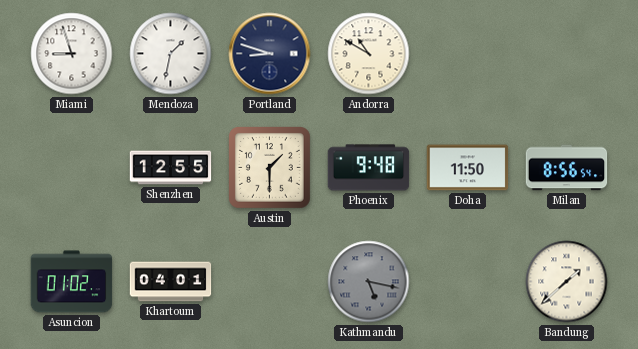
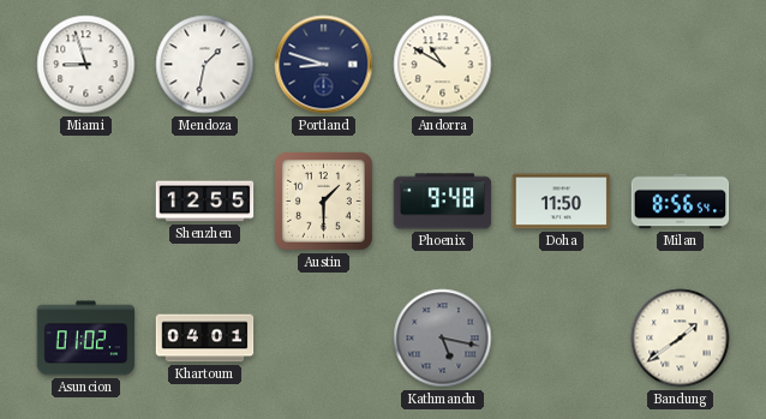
Bandung: 1:38 -> 1:39 (681, 339)
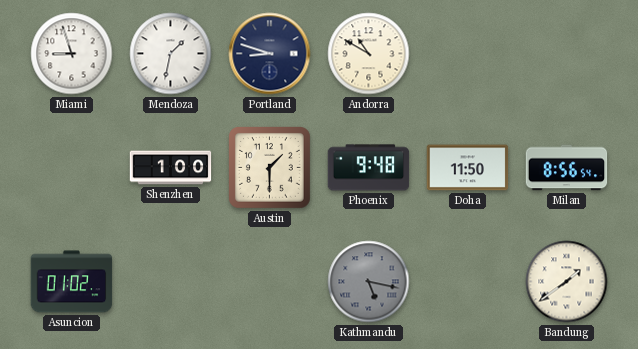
Shenzhen: 12:55 -> 1:00 (171, 168)
Khartoum: 04:01 -> none (205, 339)
